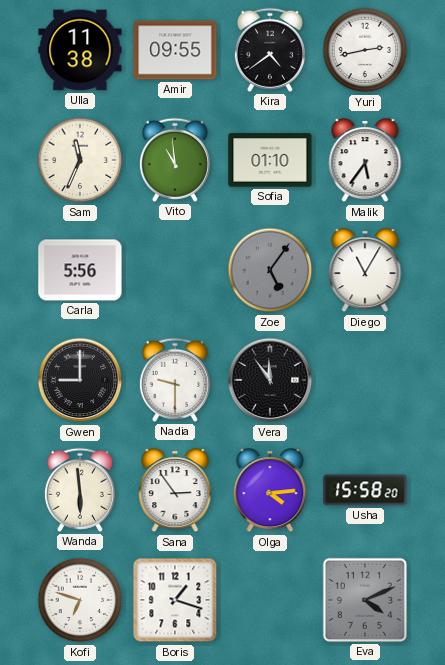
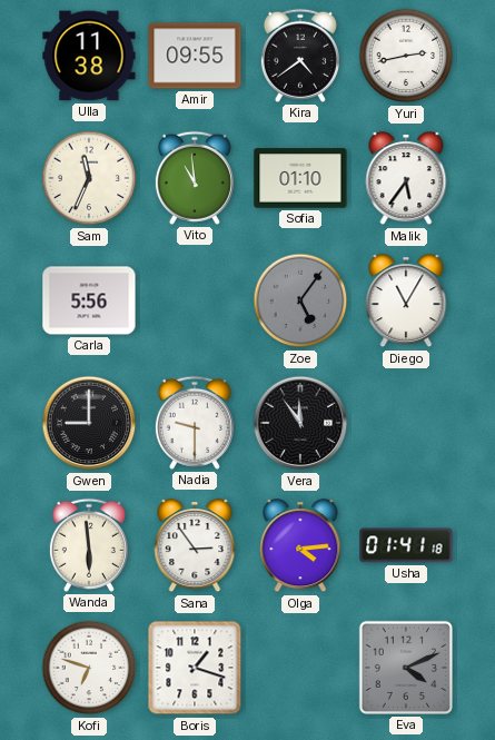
Usha: 15:58 -> 01:41 (406, 545)
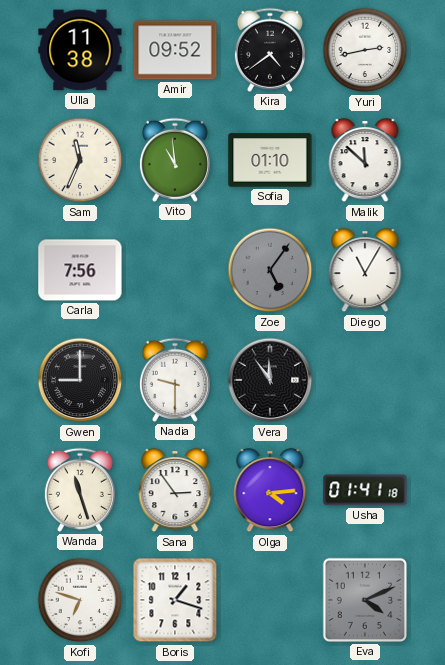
Amir: 09:55 -> 09:52 (175, 50)
Malik: 5:36 -> 11:52 (365, 161)
Carla: 5:56 -> 7:56 (80, 270)
Wanda: 5:59 -> 11:27 (80, 490)
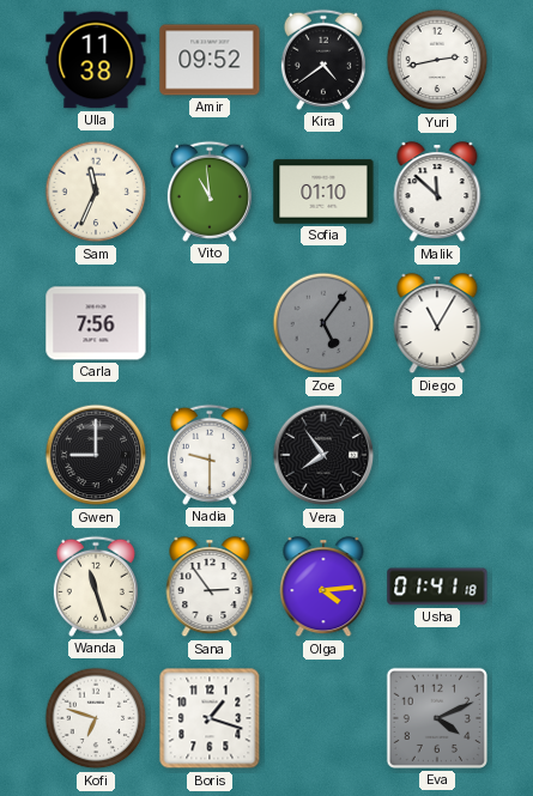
Vera: 11:54 -> 7:54 (323, 455)
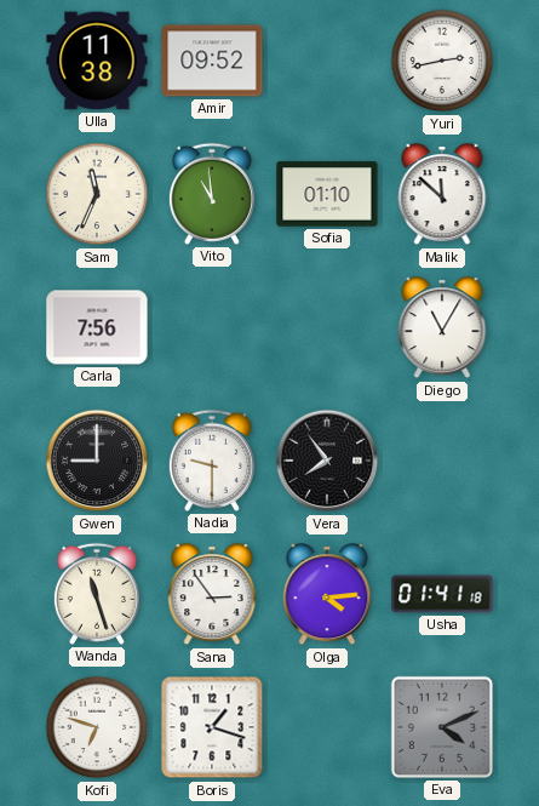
Kira: 4:39 -> none (323, 60)
Zoe: 5:06 -> none (323, 323)
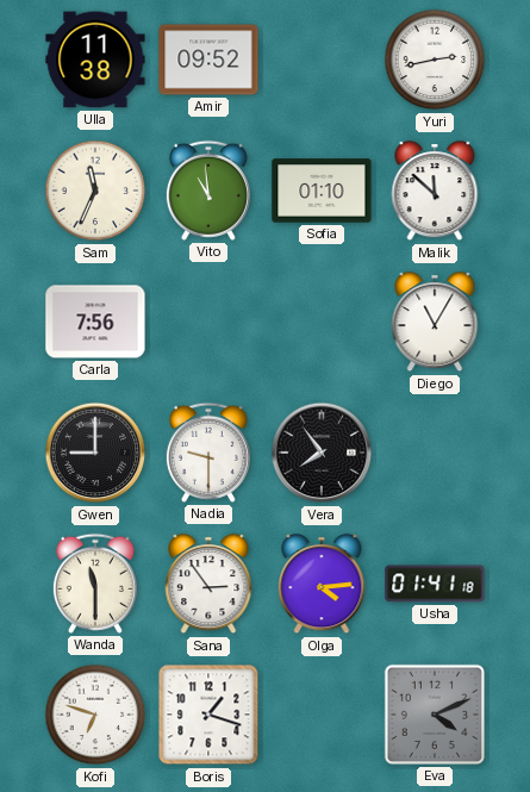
Wanda: 11:27 -> 11:30 (95, 584)
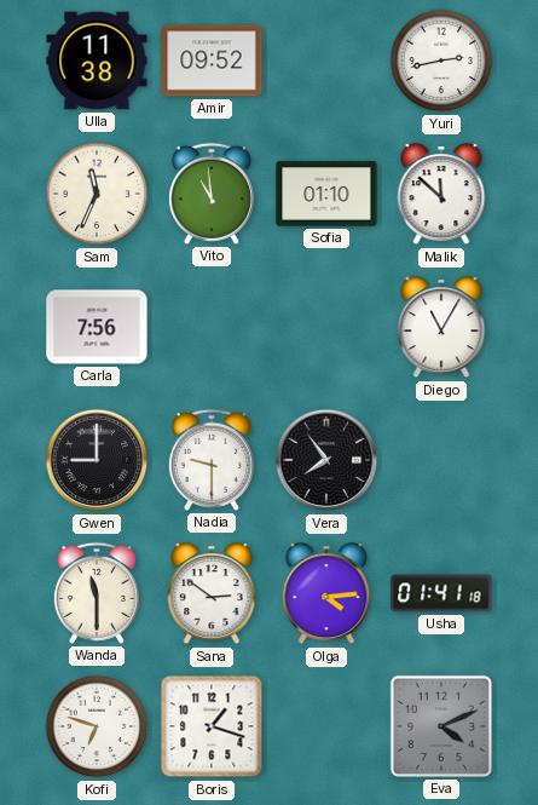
Sana: 2:54 -> 2:51 (212, 594)
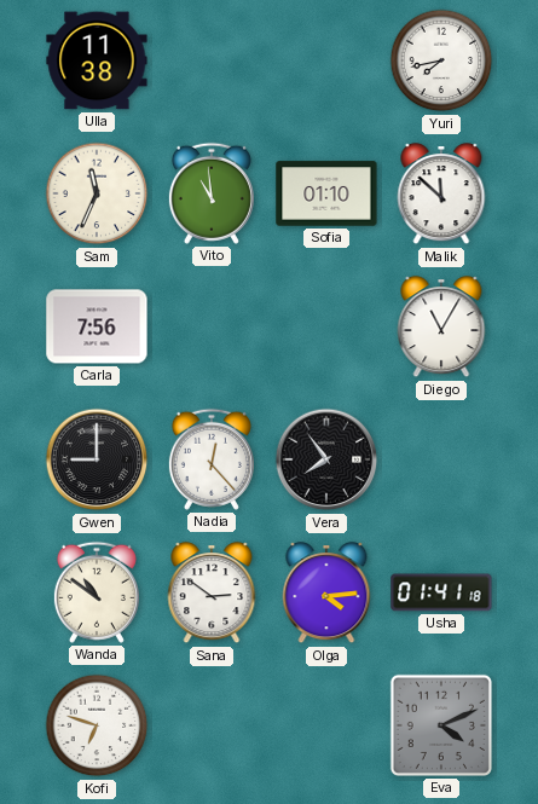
Amir: 09:52 -> none (212, 61)
Yuri: 2:43 -> 7:43 (441, 60)
Nadia: 9:30 -> 12:23 (212, 459)
Wanda: 11:30 -> 10:51 (97, 592)
Boris: 1:18 -> none (212, 726)
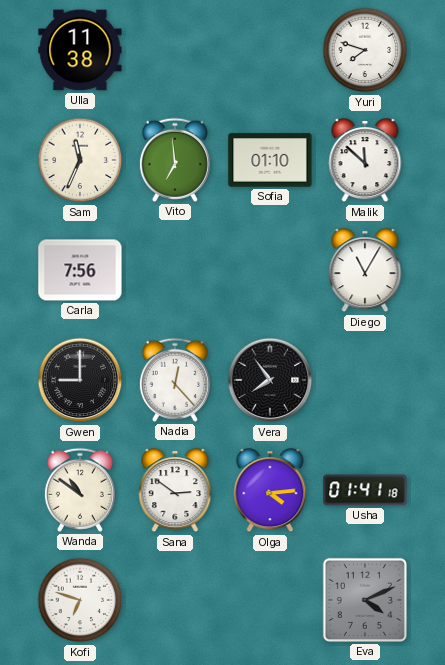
Yuri: 7:43 -> 7:48 (365, 50)
Vito: 10:59 -> 6:59 (175, 160)
